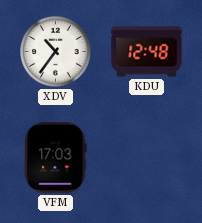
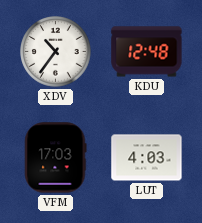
LUT: none -> 4:03 (147, 158)
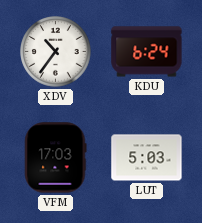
KDU: 12:48 -> 6:24 (147, 52)
LUT: 4:03 -> 5:03 (147, 158)
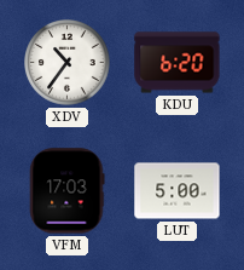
KDU: 6:24 -> 6:20 (178, 63)
LUT: 5:03 -> 5:00 (178, 191)
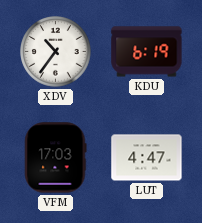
KDU: 6:20 -> 6:19 (147, 52)
LUT: 5:00 -> 4:47 (147, 158)
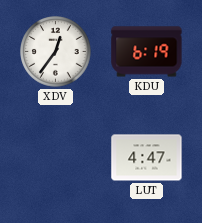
XDV: 10:36 -> 12:36 (56, 52)
VFM: 17:03 -> none (55, 158)
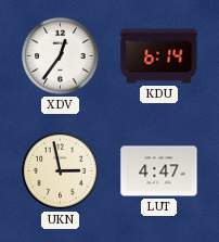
KDU: 6:19 -> 6:14 (159, 56)
UKN: none -> 2:58 (61, 171)
